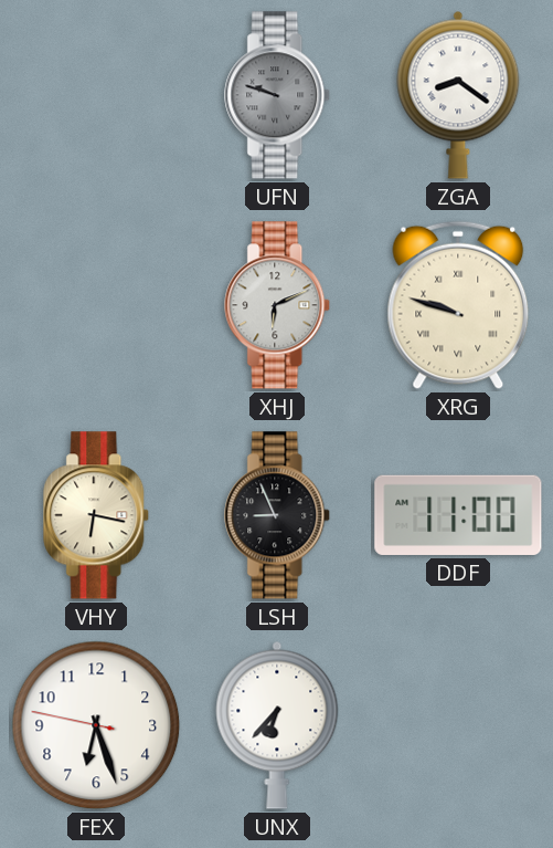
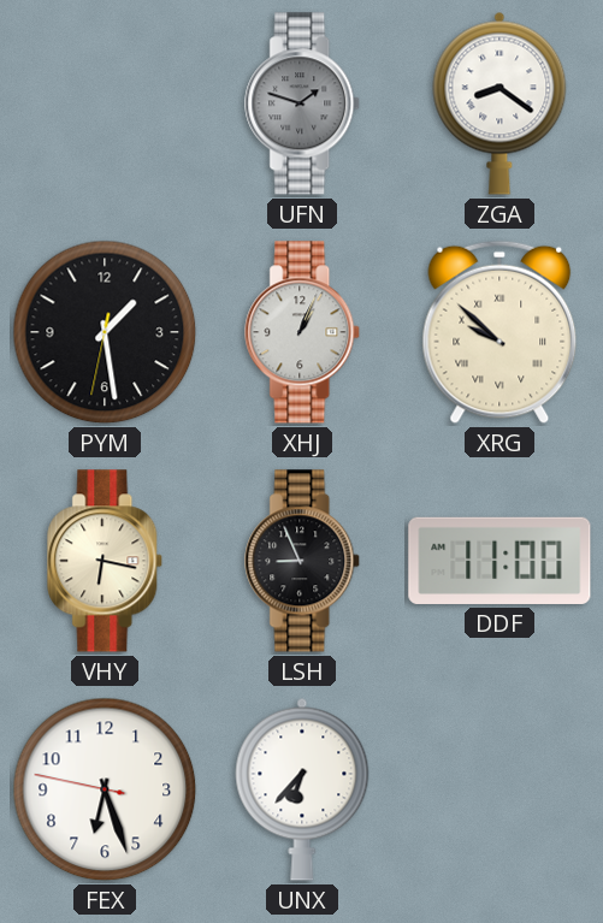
UFN: 9:48 -> 1:48 (303, 103)
PYM: none -> 1:28 (105, 332)
XHJ: 6:11 -> 1:04 (303, 332)
XRG: 9:48 -> 9:52 (499, 332)
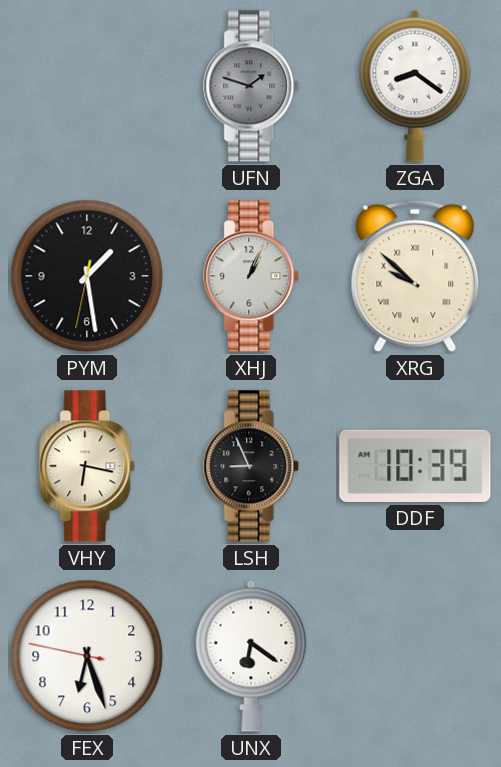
DDF: 11:00 -> 10:39 (415, 466)
UNX: 6:37 -> 6:21 (251, 656)
